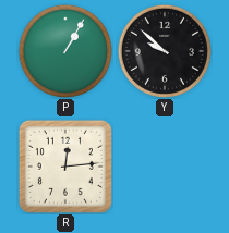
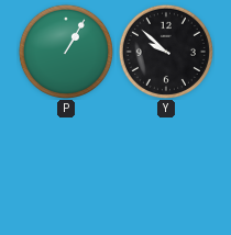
R: 12:14 -> none (65, 167)
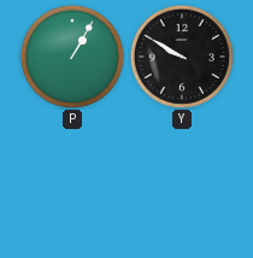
Y: 9:52 -> 9:50 (182, 57)
